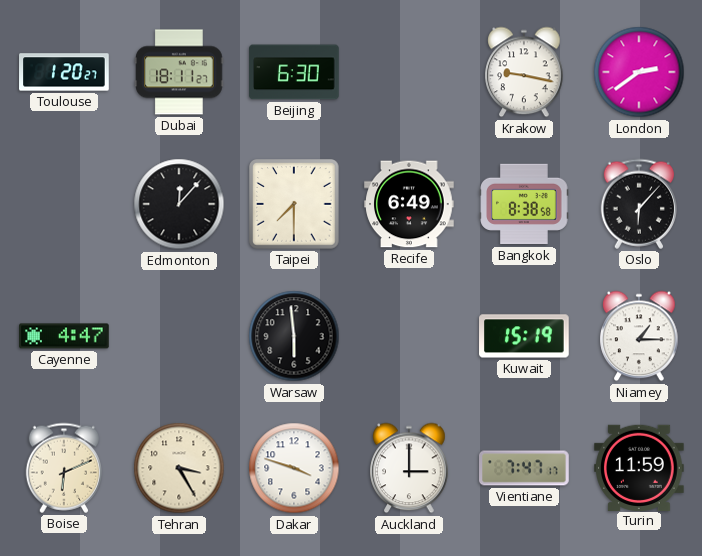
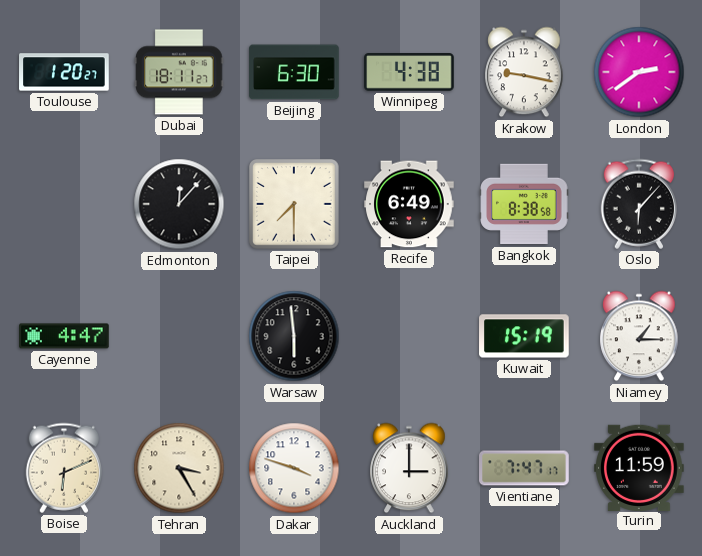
Winnipeg: none -> 4:38 (409, 73)
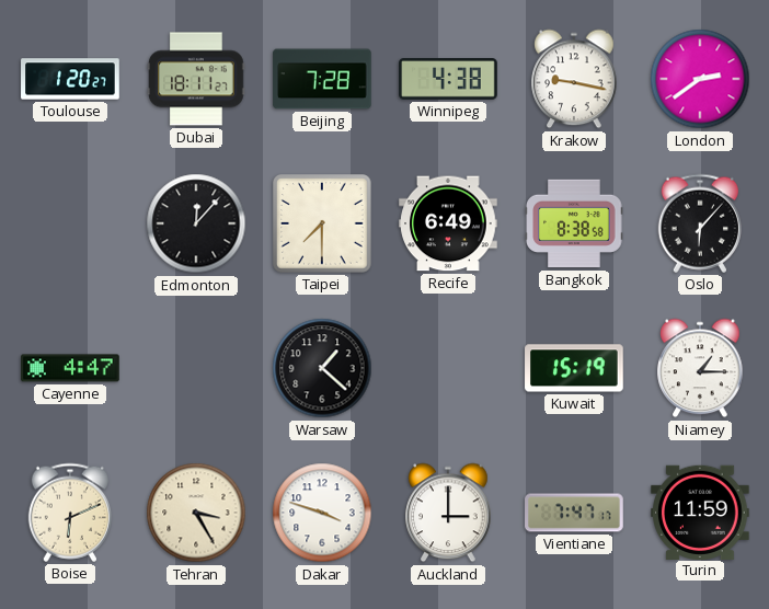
Beijing: 6:30 -> 7:28 (322, 79)
Warsaw: 5:59 -> 1:22 (322, 368)
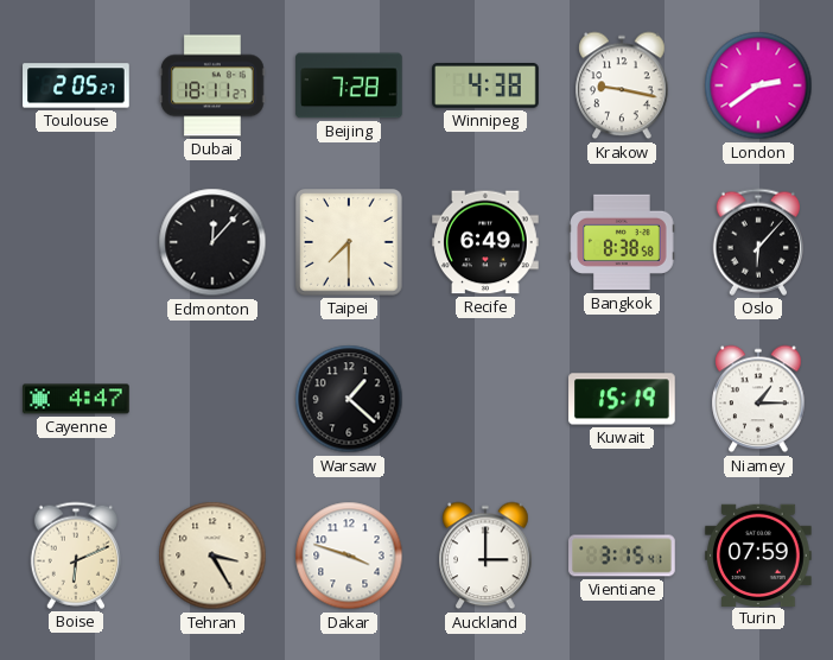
Toulouse: 1:20 -> 2:05 (76, 85)
Vientiane: 7:47 -> 3:15 (622, 556)
Turin: 11:59 -> 07:59 (758, 554)
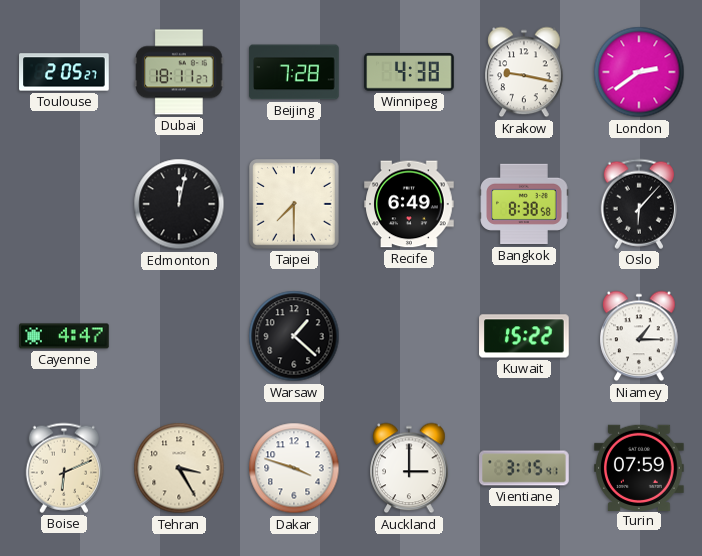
Edmonton: 12:07 -> 12:02 (179, 204)
Kuwait: 15:19 -> 15:22 (524, 336)
